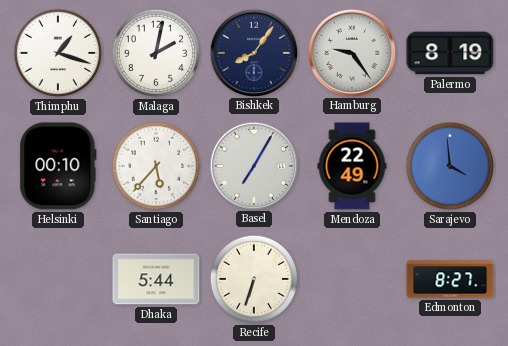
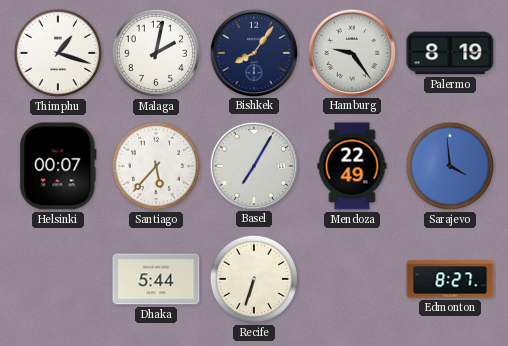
Helsinki: 00:10 -> 00:07 (58, 166)
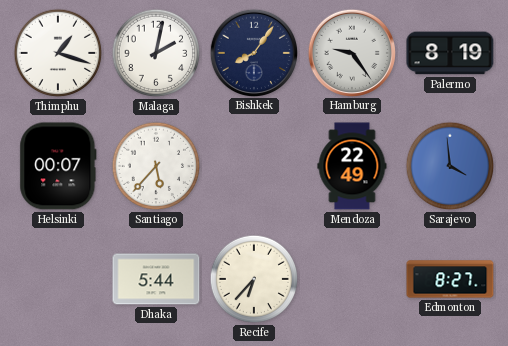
Basel: 7:05 -> none (253, 165)
Recife: 6:33 -> 6:37 (254, 279)
